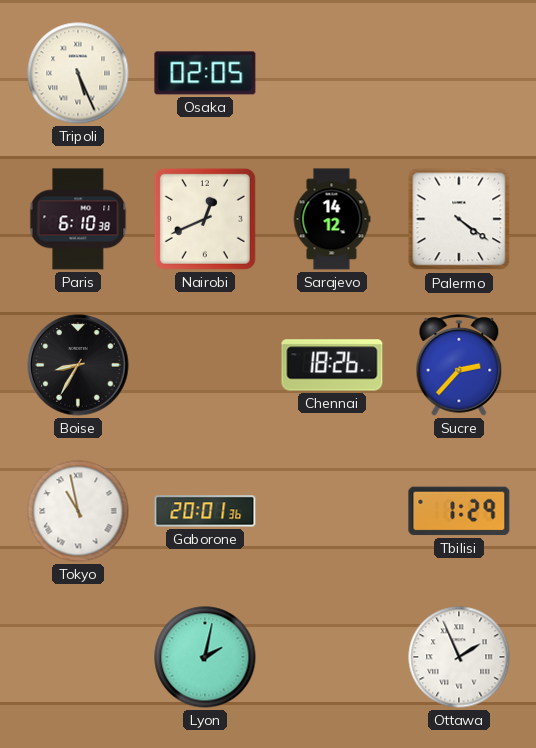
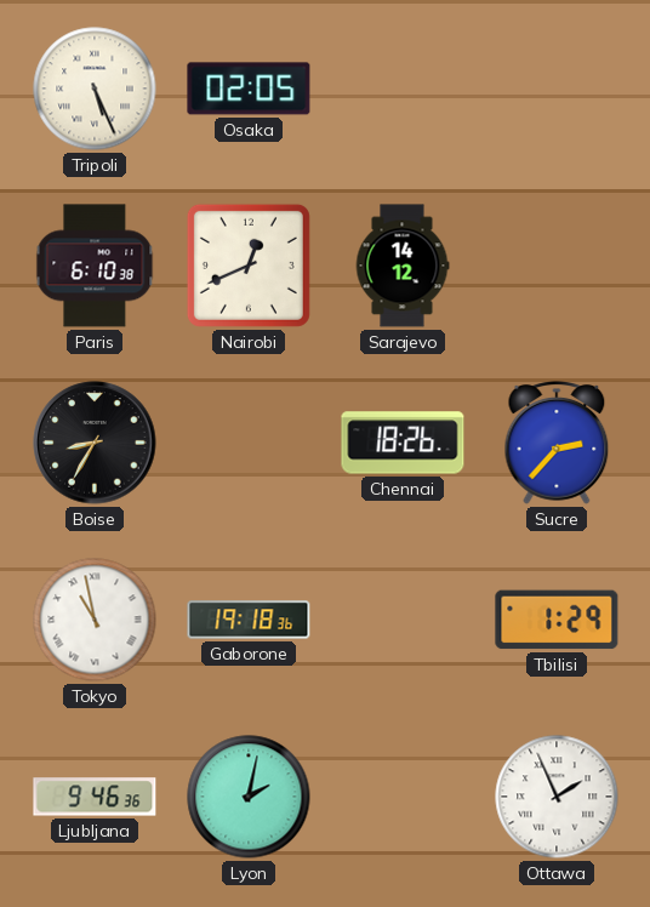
Palermo: 4:21 -> none (459, 219)
Gaborone: 20:01 -> 19:18 (249, 620)
Ljubljana: none -> 9:46 (95, 797)
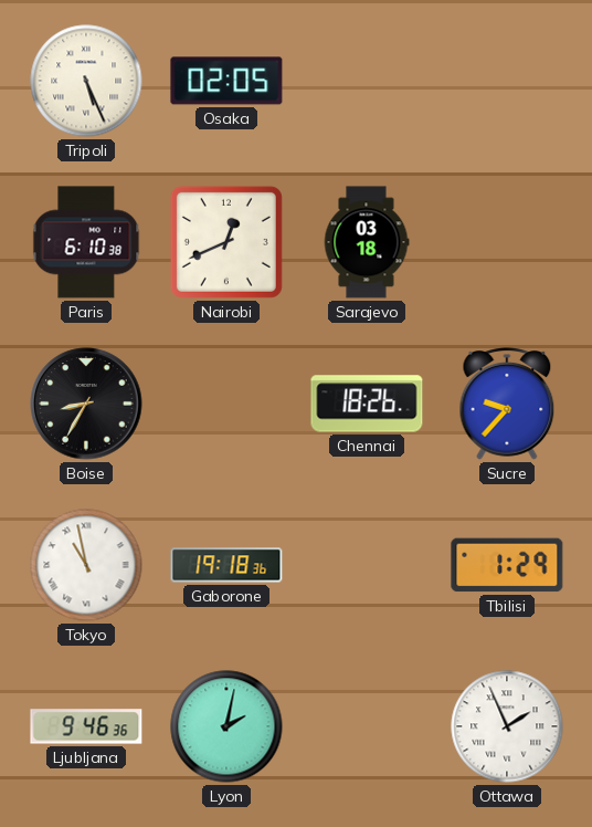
Sarajevo: 14:12 -> 03:18 (367, 242)
Sucre: 2:37 -> 9:37 (507, 404)
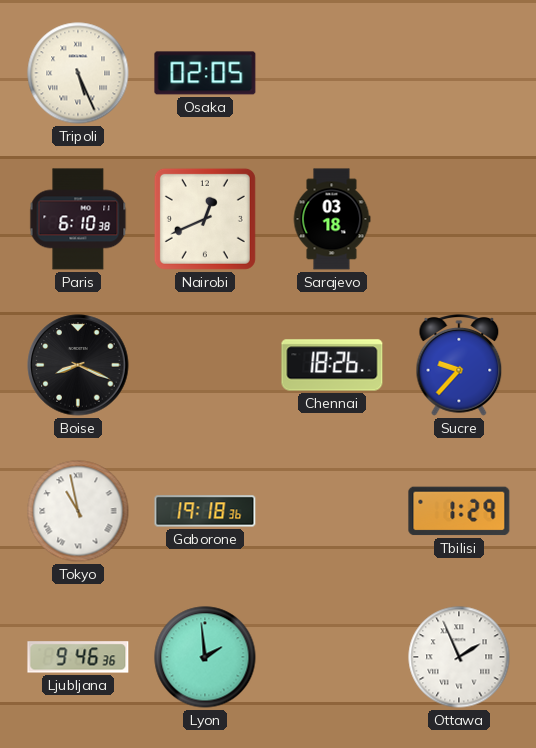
Boise: 8:35 -> 8:19 (78, 365)
Lyon: 2:02 -> 1:59 (205, 657)
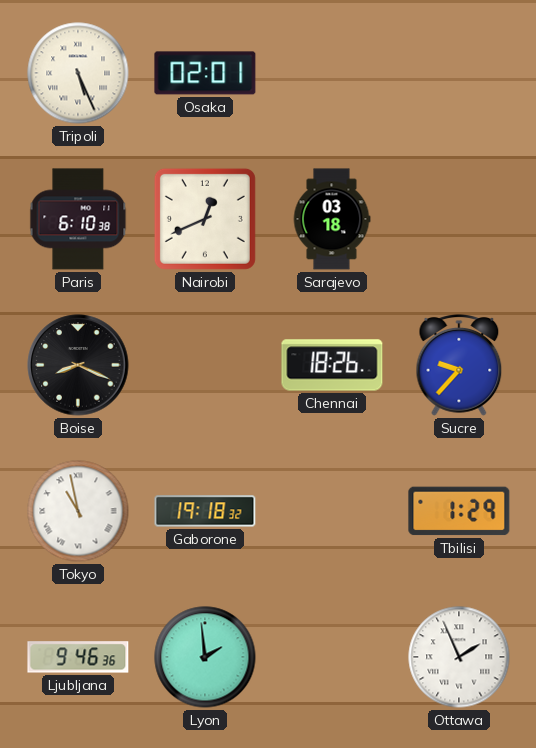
Osaka: 02:05 -> 02:01 (205, 73)
Gaborone: 19:18:36 -> 19:18:32 (205, 511)
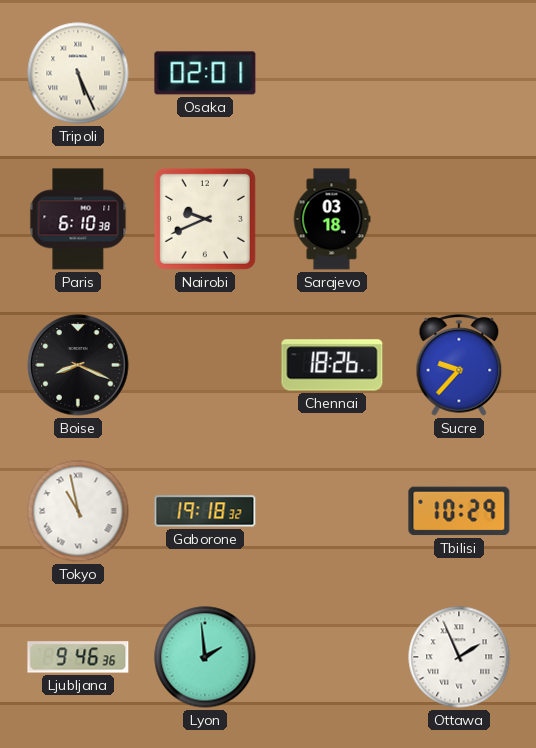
Nairobi: 12:41 -> 9:41 (205, 219)
Tbilisi: 1:29 -> 10:29 (459, 511)
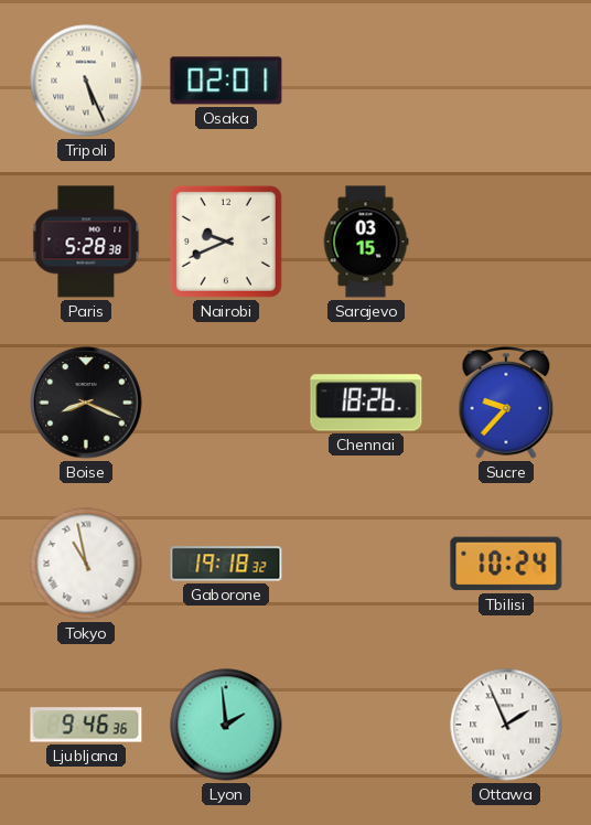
Paris: 6:10 -> 5:28 (86, 242)
Sarajevo: 03:18 -> 03:15 (366, 242)
Tbilisi: 10:29 -> 10:24 (506, 564)
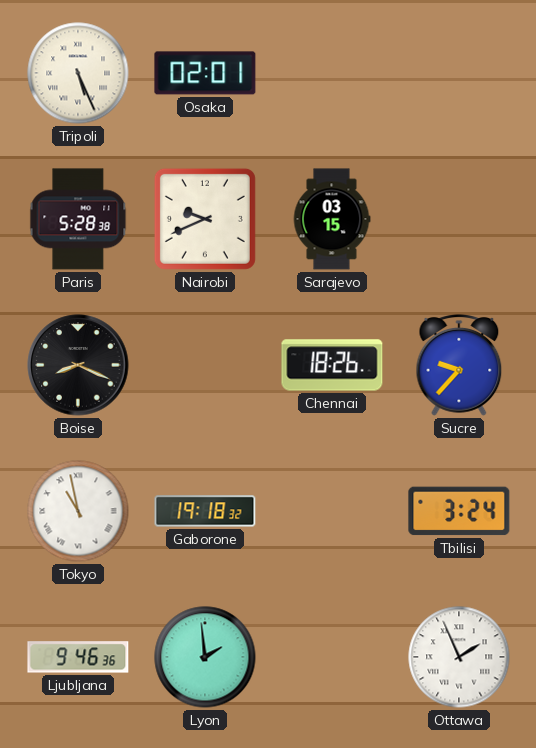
Tbilisi: 10:24 -> 3:24 (459, 511)
